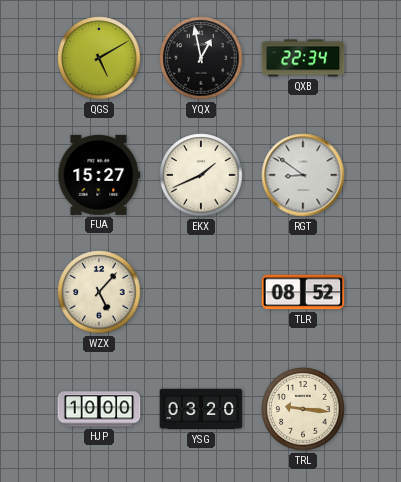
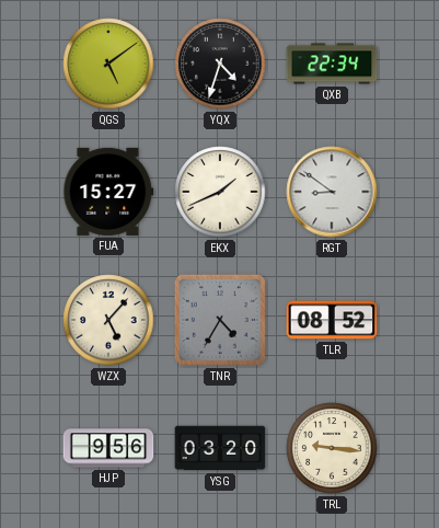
QGS: 5:10 -> 5:09 (108, 64)
YQX: 12:58 -> 4:33 (220, 64)
TNR: none -> 4:35 (220, 320)
HJP: 10:00 -> 9:56 (108, 448)
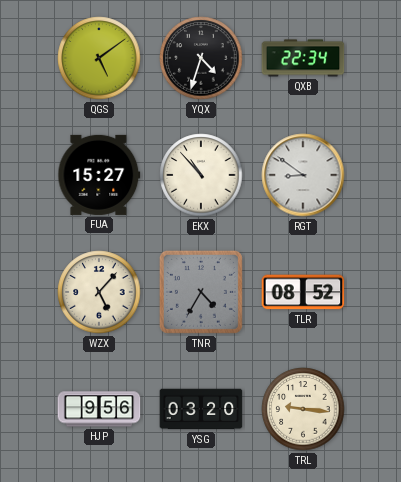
EKX: 1:41 -> 10:53 (201, 175)
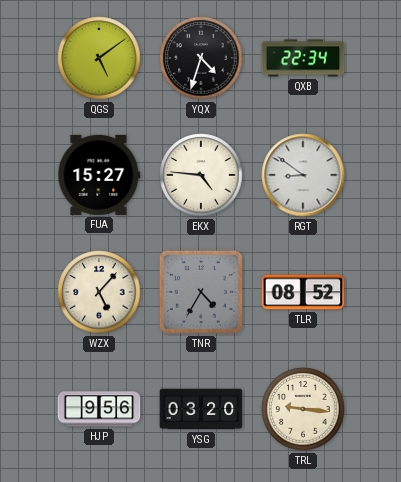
EKX: 10:53 -> 4:46 (201, 175)
